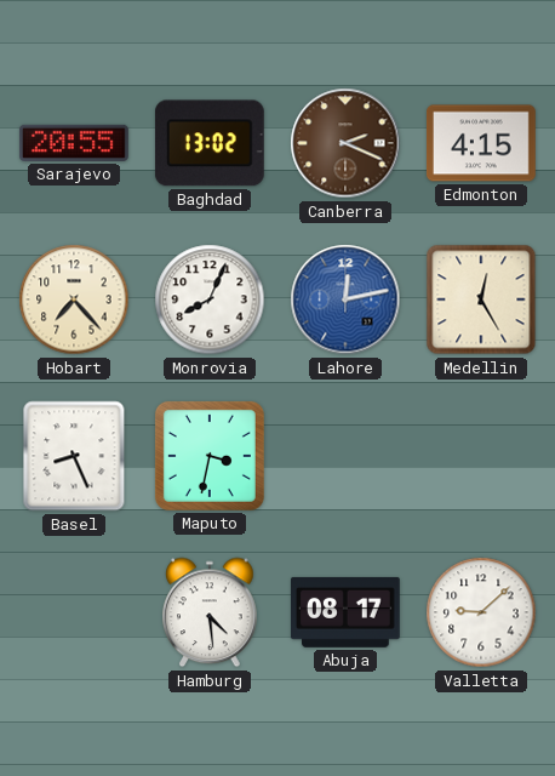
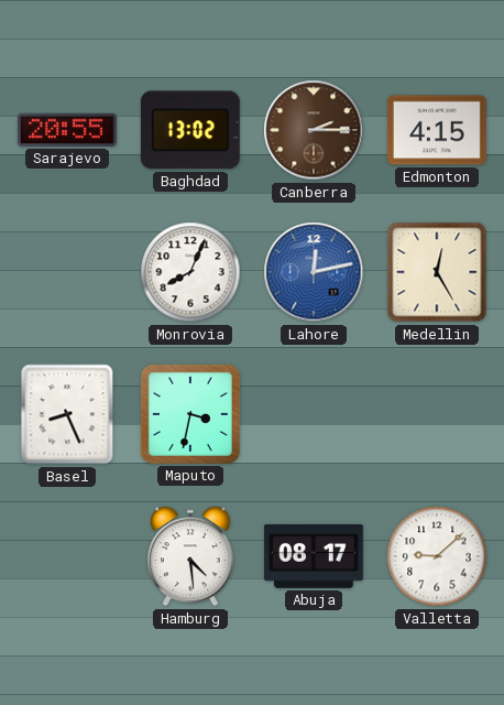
Canberra: 2:19 -> 2:15 (314, 130)
Hobart: 7:23 -> none (74, 299)
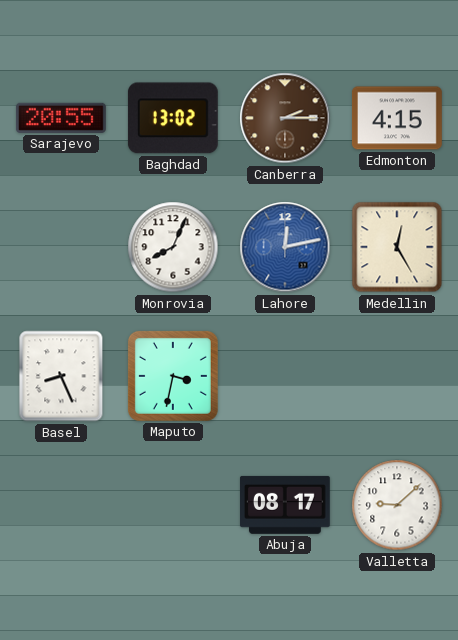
Hamburg: 4:29 -> none (191, 556)
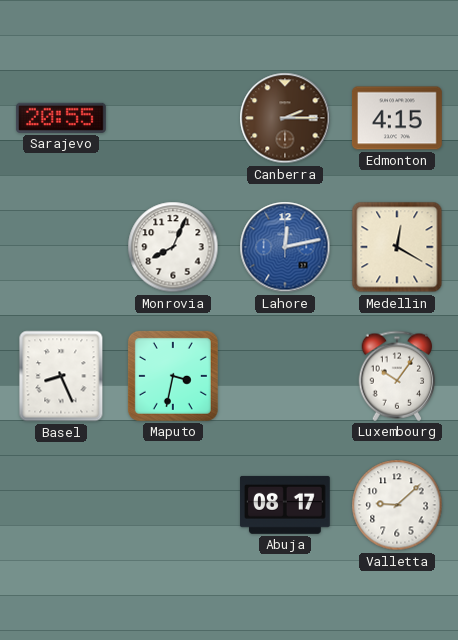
Baghdad: 13:02 -> none (173, 118)
Medellin: 12:25 -> 12:20 (397, 247)
Luxembourg: none -> 10:06 (397, 376)
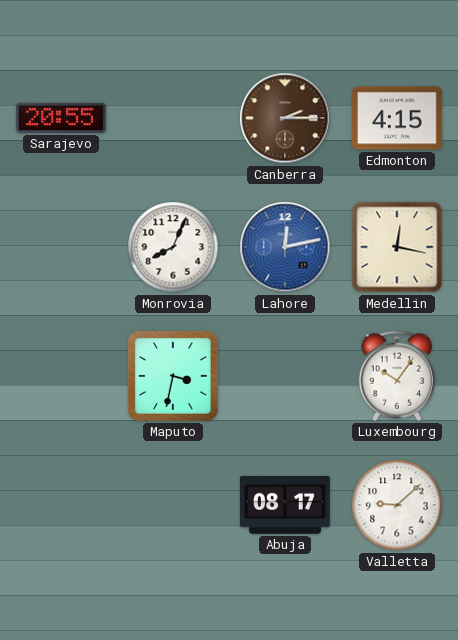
Medellin: 12:20 -> 12:17 (397, 247)
Basel: 8:26 -> none (61, 376)
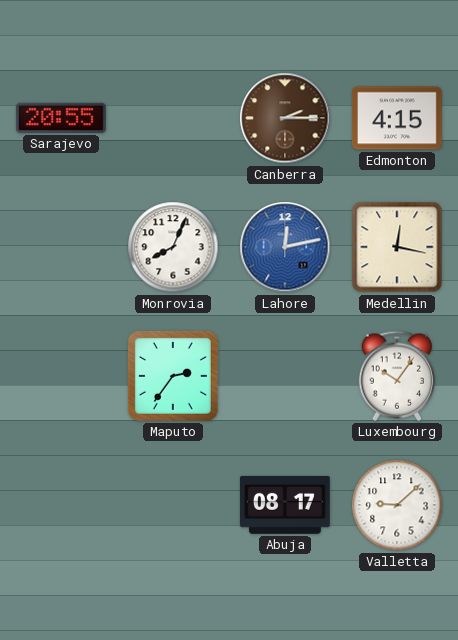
Maputo: 3:32 -> 2:36 (173, 376)
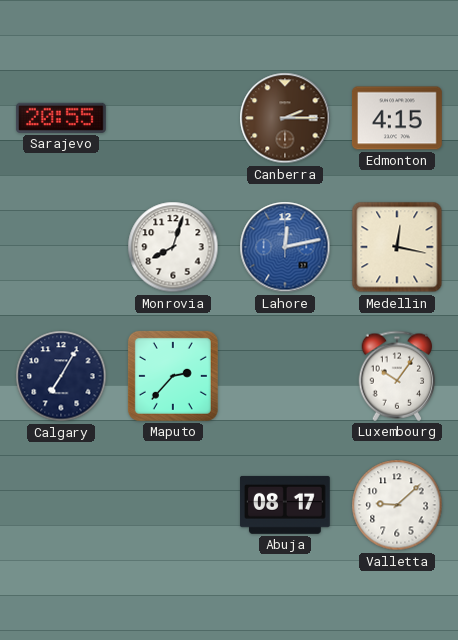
Monrovia: 8:04 -> 8:03 (173, 247)
Calgary: none -> 7:05 (61, 376)
Maputo: 2:36 -> 2:37 (173, 376)
